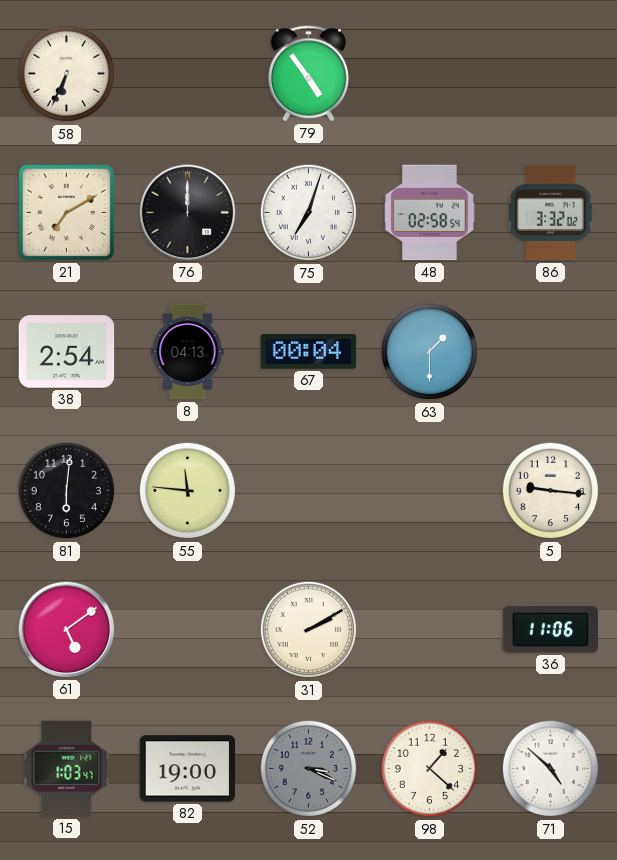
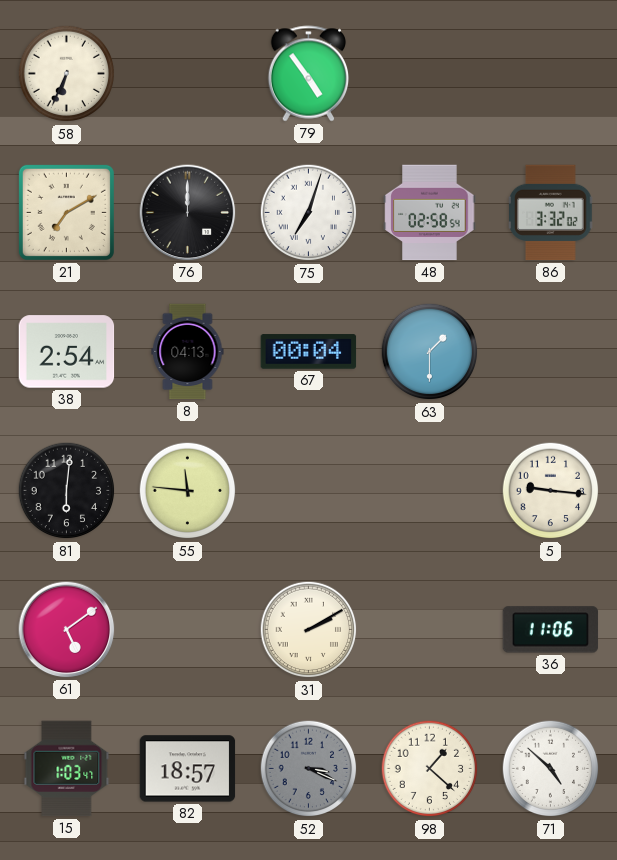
82: 19:00 -> 18:57 (188, 769)
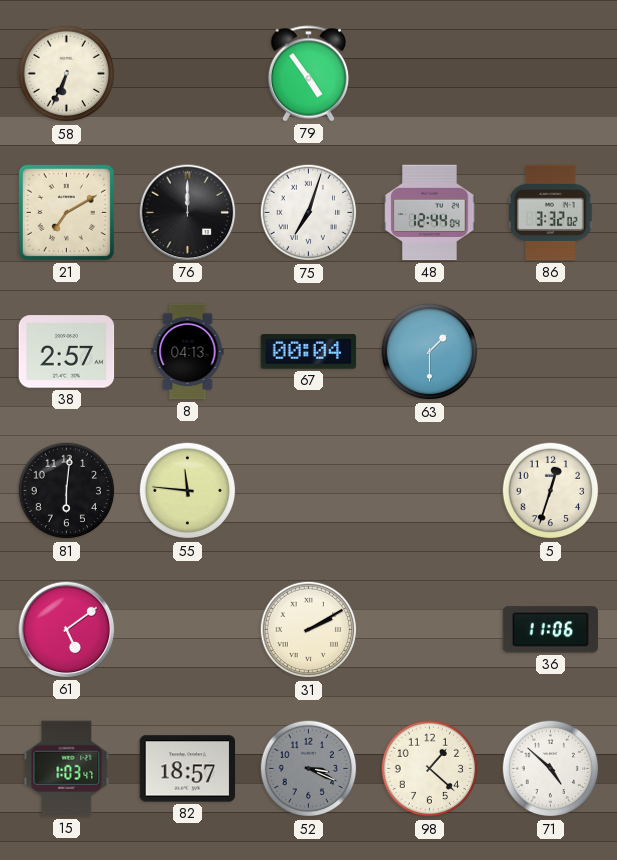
48: 02:58 -> 12:44 (430, 213)
38: 2:54 -> 2:57 (67, 352)
5: 9:16 -> 12:33 (551, 491)
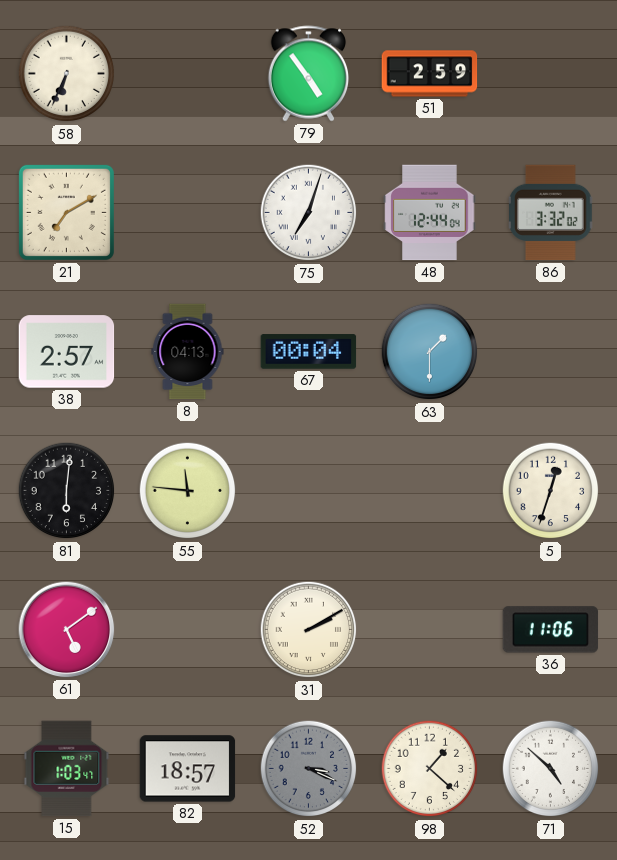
51: none -> 2:59 (430, 74)
76: 12:00 -> none (188, 213)
